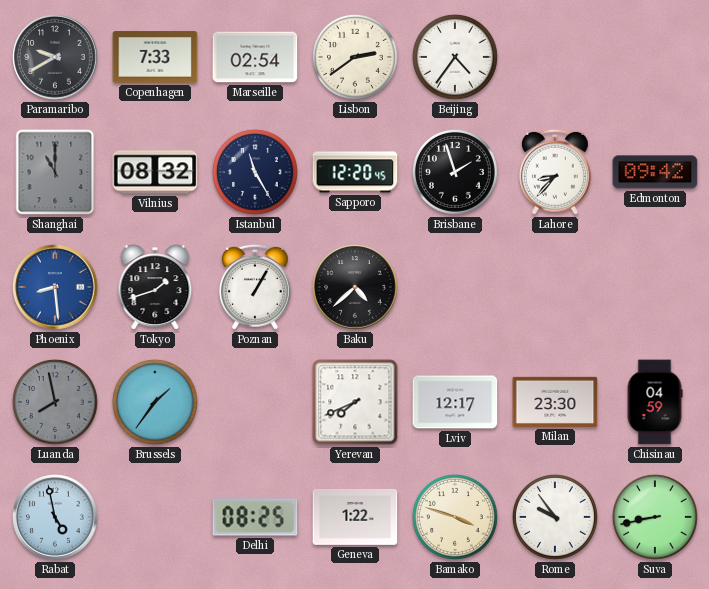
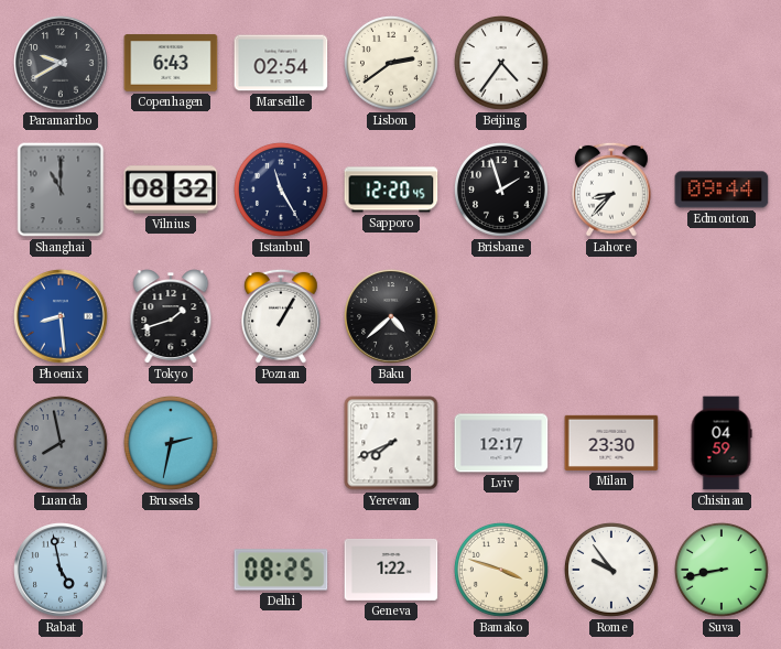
Copenhagen: 7:33 -> 6:43 (171, 63)
Edmonton: 09:42 -> 09:44 (722, 190)
Brussels: 1:36 -> 2:32 (171, 443)
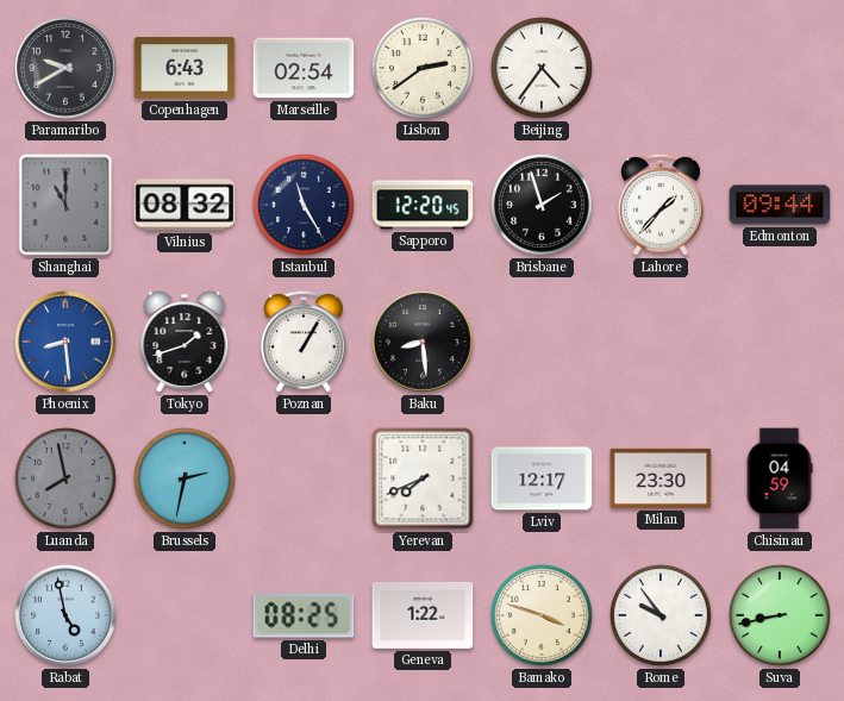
Lahore: 8:37 -> 1:37 (661, 205)
Baku: 4:38 -> 8:29 (423, 342)
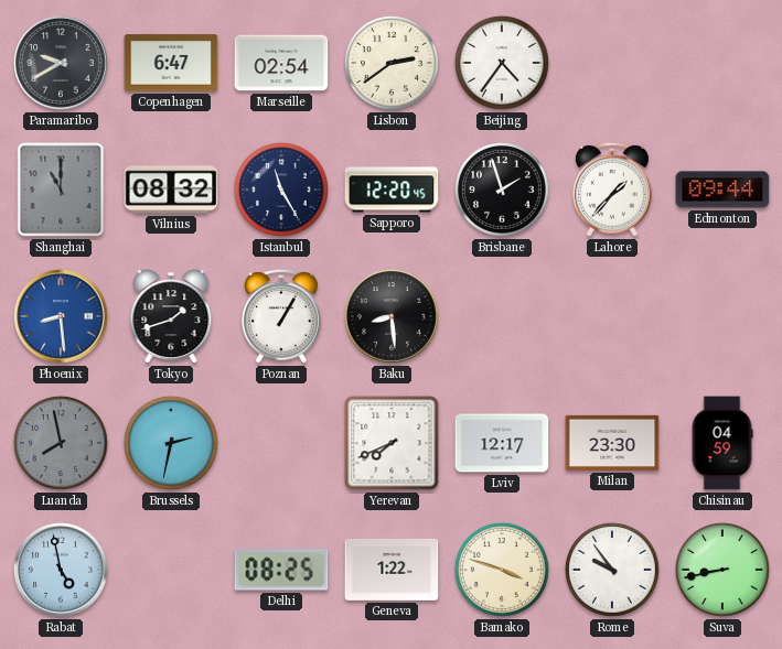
Copenhagen: 6:43 -> 6:47 (171, 63)
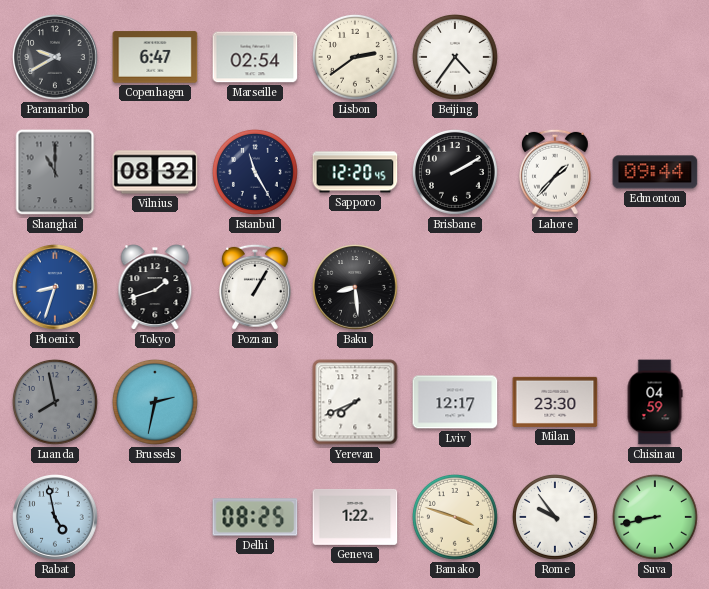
Brisbane: 1:57 -> 2:10 (455, 172)
Phoenix: 8:29 -> 8:33 (55, 287)
